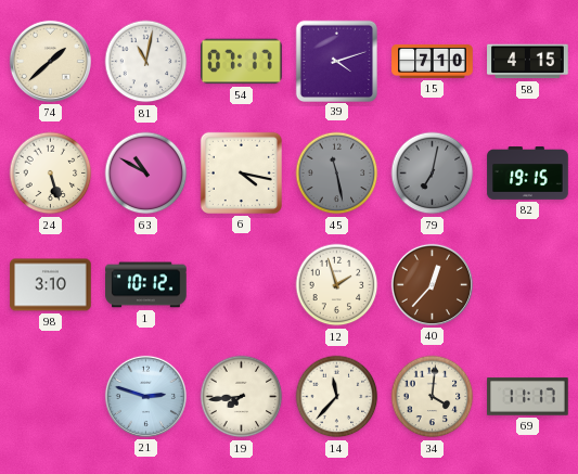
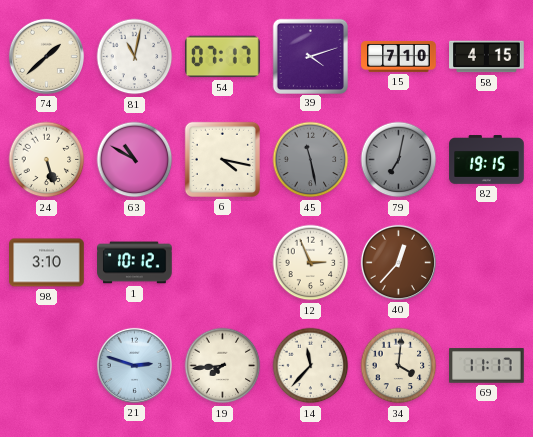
12: 1:57 -> 2:56 (311, 263)
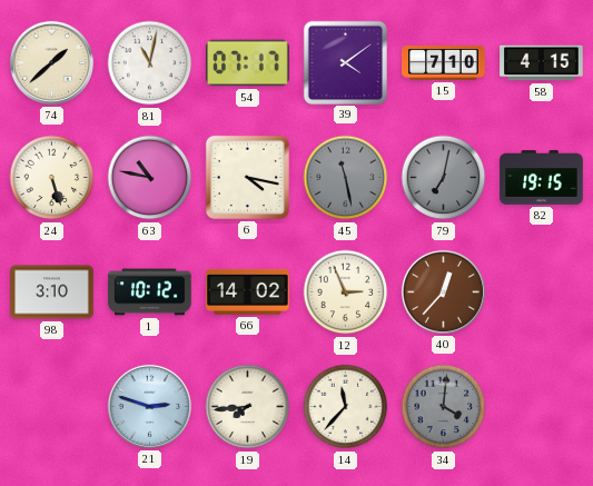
39: 4:12 -> 4:09 (345, 62)
63: 10:50 -> 10:47 (150, 178)
66: none -> 14:02 (248, 291)
34 dial: cream -> grey (444, 407)
69: 11:17 -> none (487, 366)
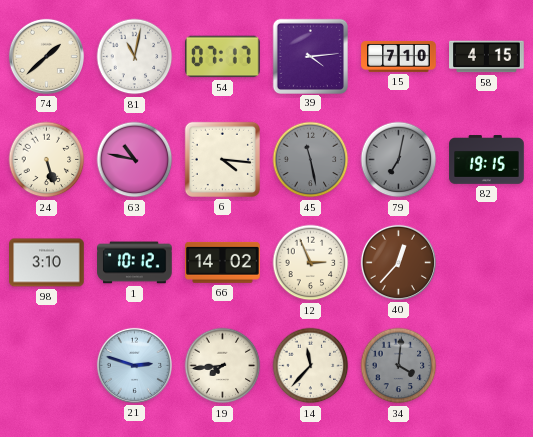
39: 4:09 -> 4:14 (310, 56)
6: 4:17 -> 4:16 (222, 159)
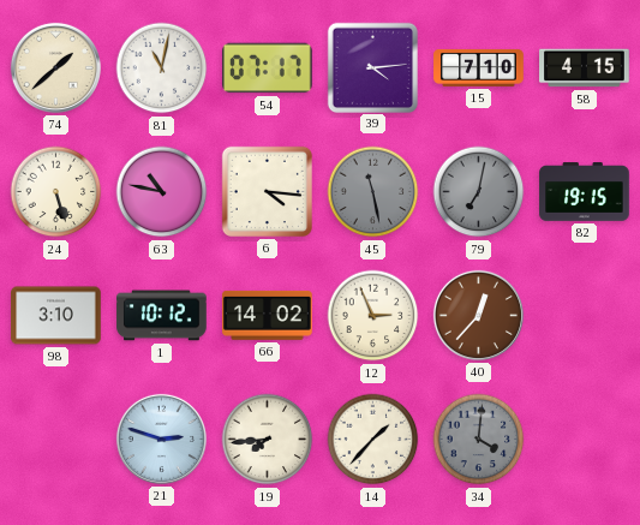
14: 11:37 -> 1:37 (373, 440)
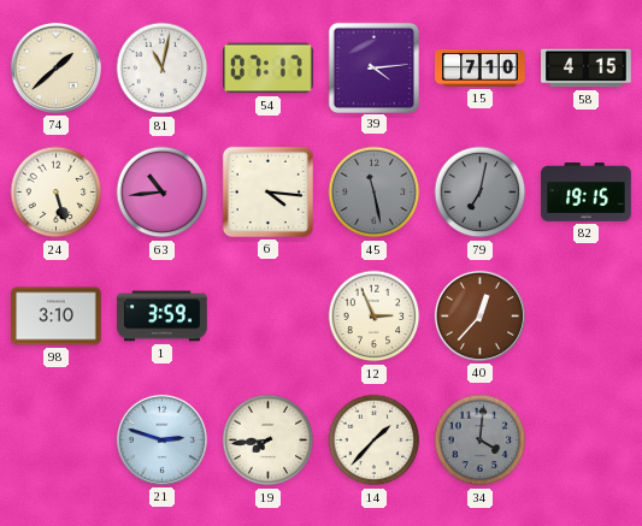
63: 10:47 -> 10:44 (163, 193)
1: 10:12 -> 3:59 (163, 317)
66: 14:02 -> none (268, 315)
